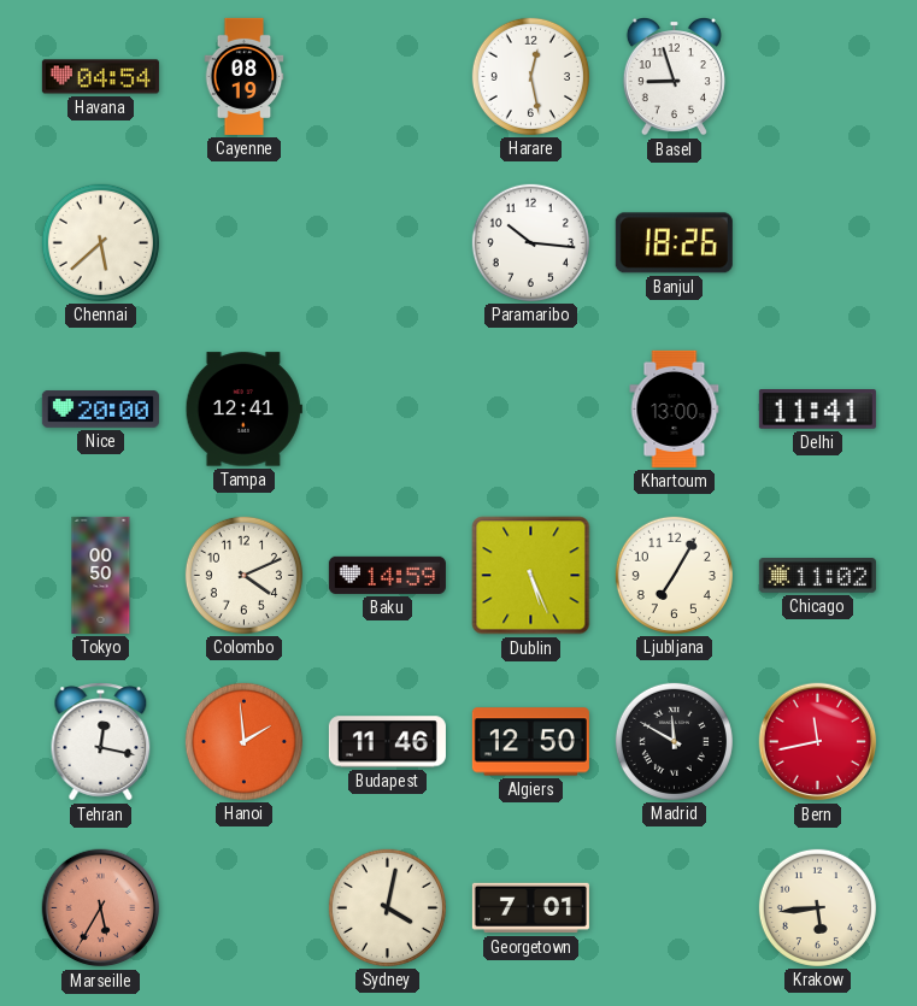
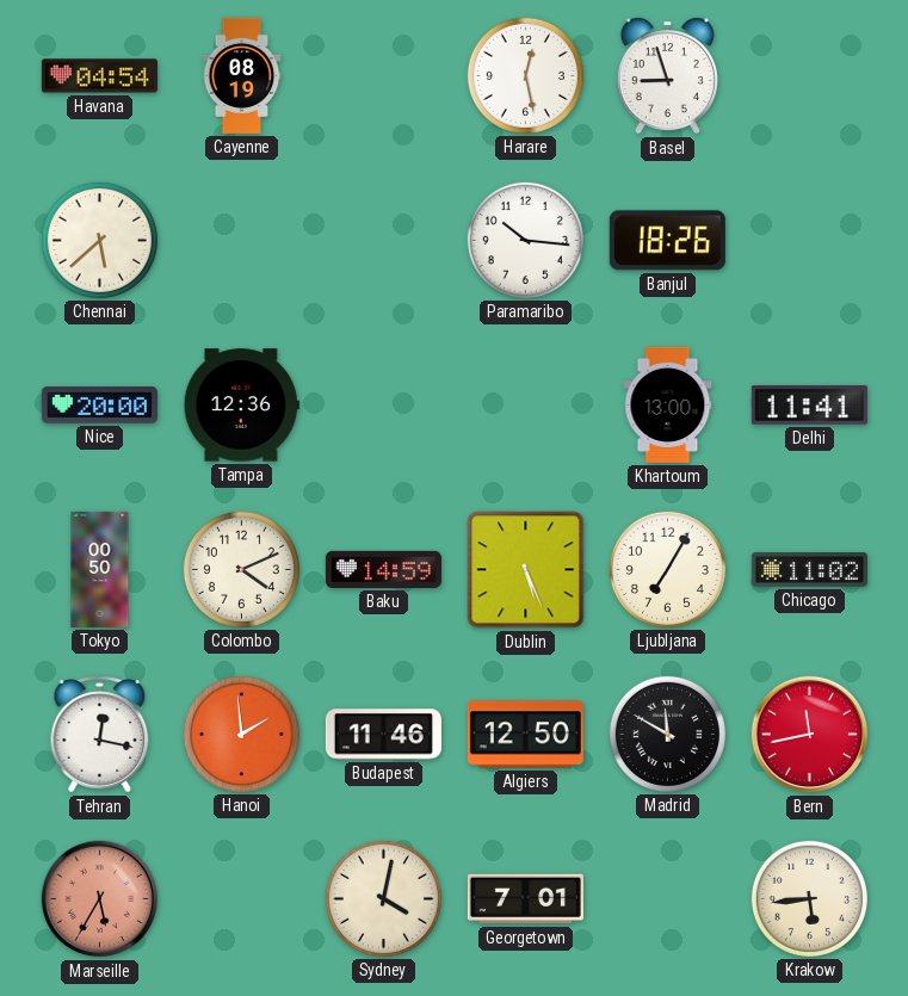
Tampa: 12:41 -> 12:36 (241, 406)
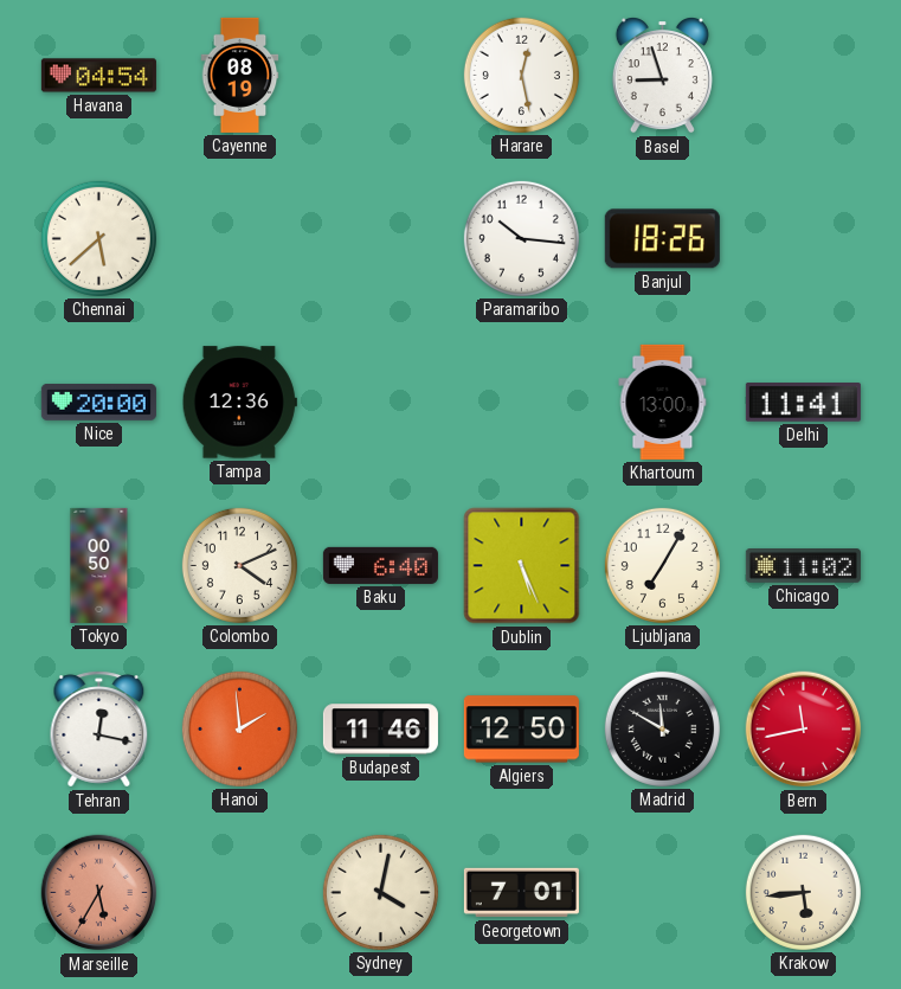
Baku: 14:59 -> 6:40 (380, 565)
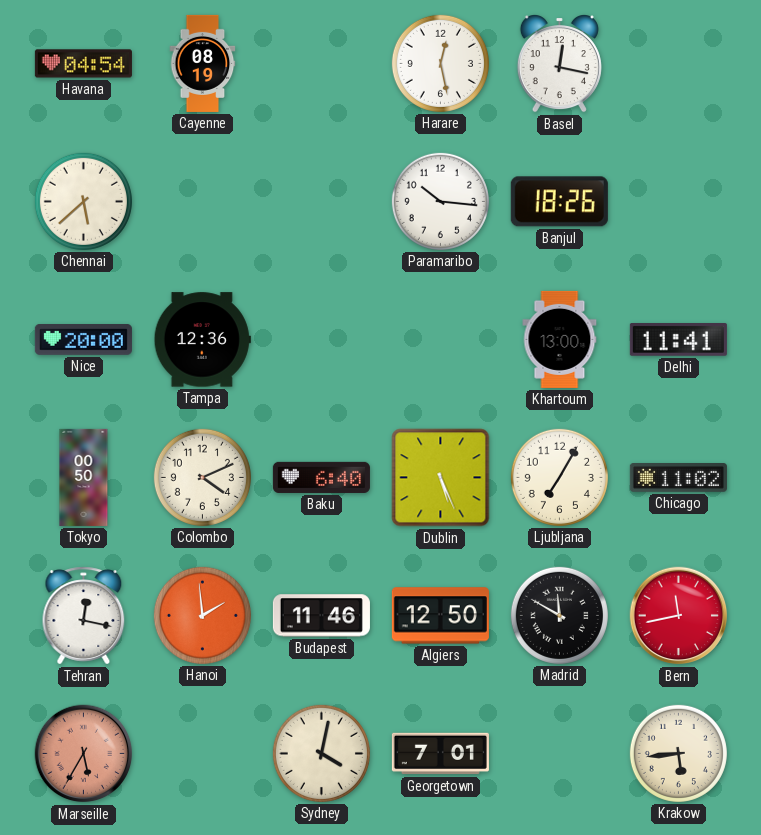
Basel: 8:57 -> 12:17 (559, 64)
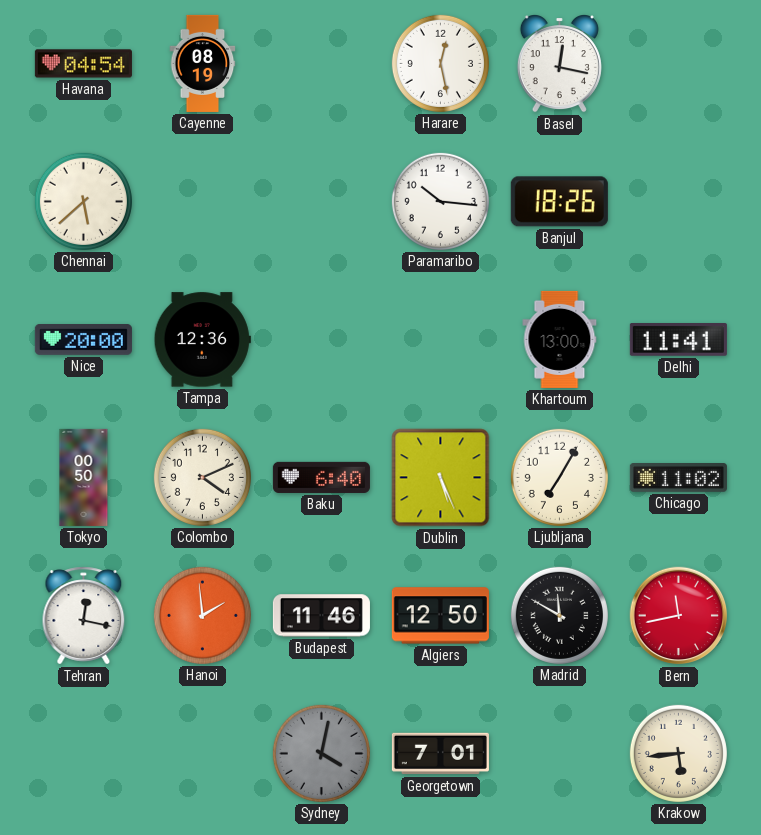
Marseille: 5:35 -> none (84, 754)
Sydney dial: cream -> grey (321, 753)
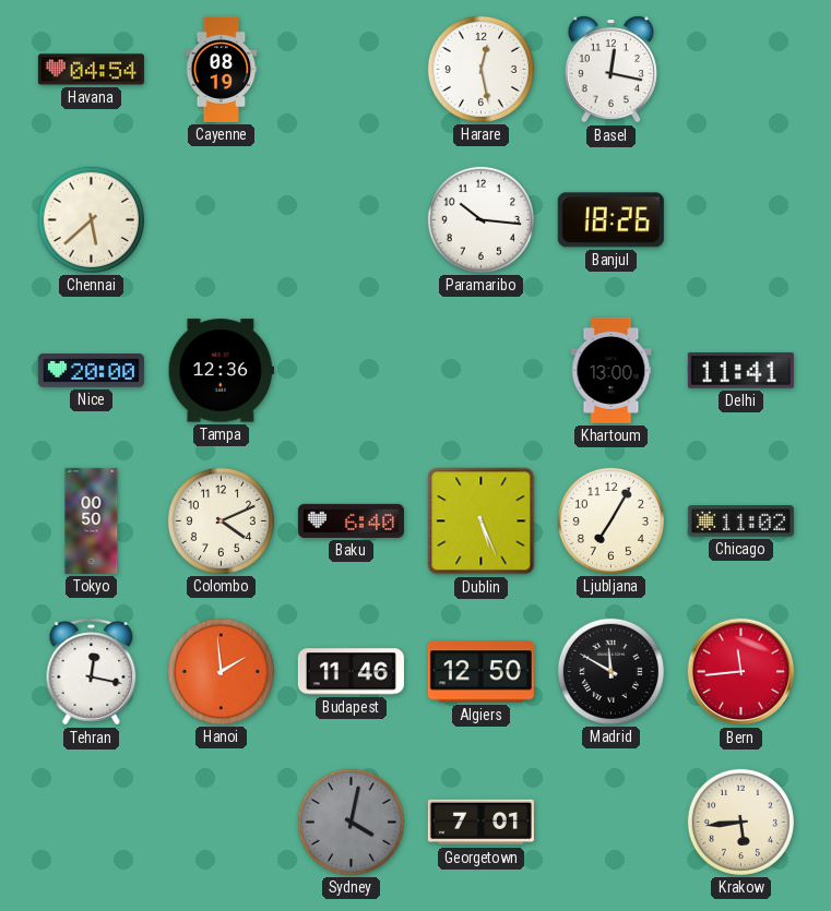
Bern: 11:43 -> 11:44 (741, 672)
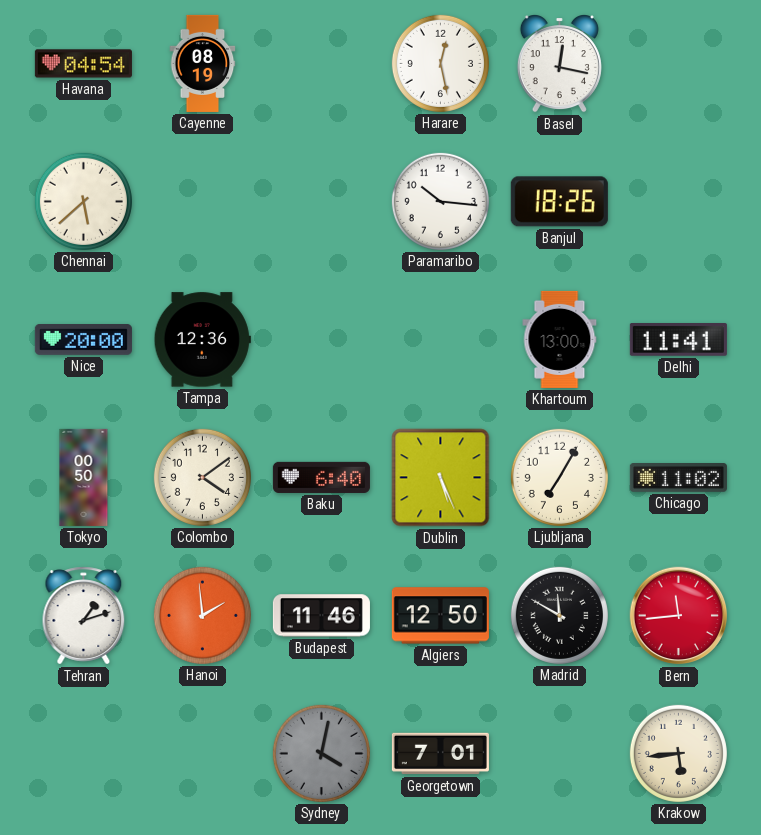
Colombo: 4:11 -> 4:09 (202, 477)
Tehran: 12:17 -> 1:12 (84, 616)
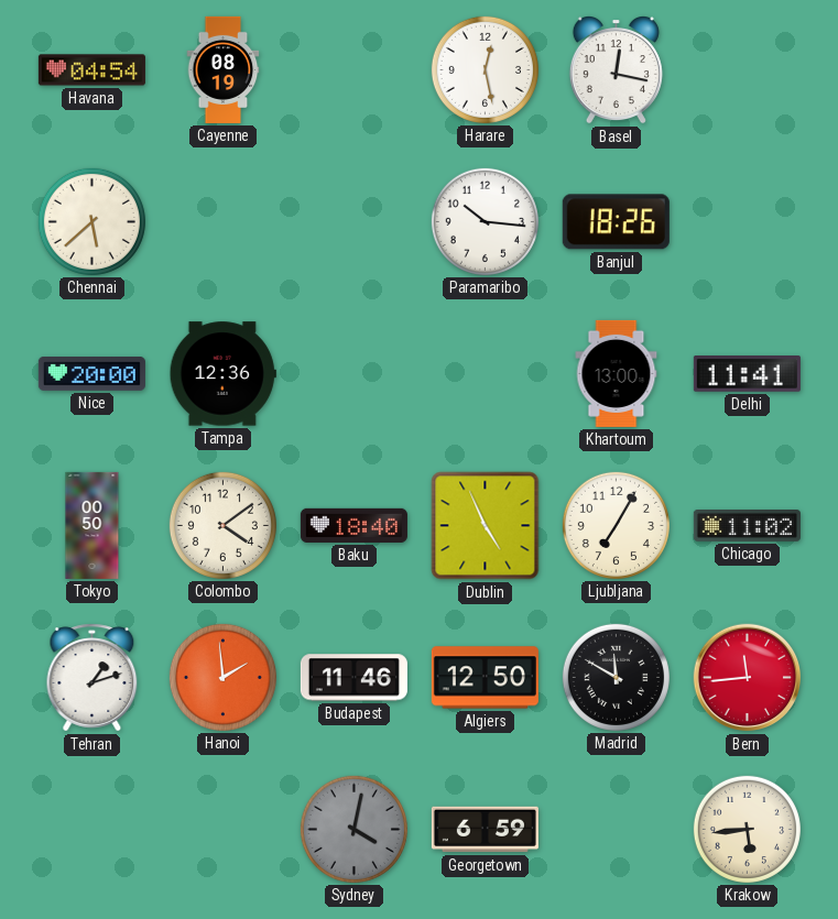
Baku: 6:40 -> 18:40 (353, 525)
Dublin: 5:26 -> 4:56 (486, 526)
Georgetown: 7:01 -> 6:59 (485, 830)
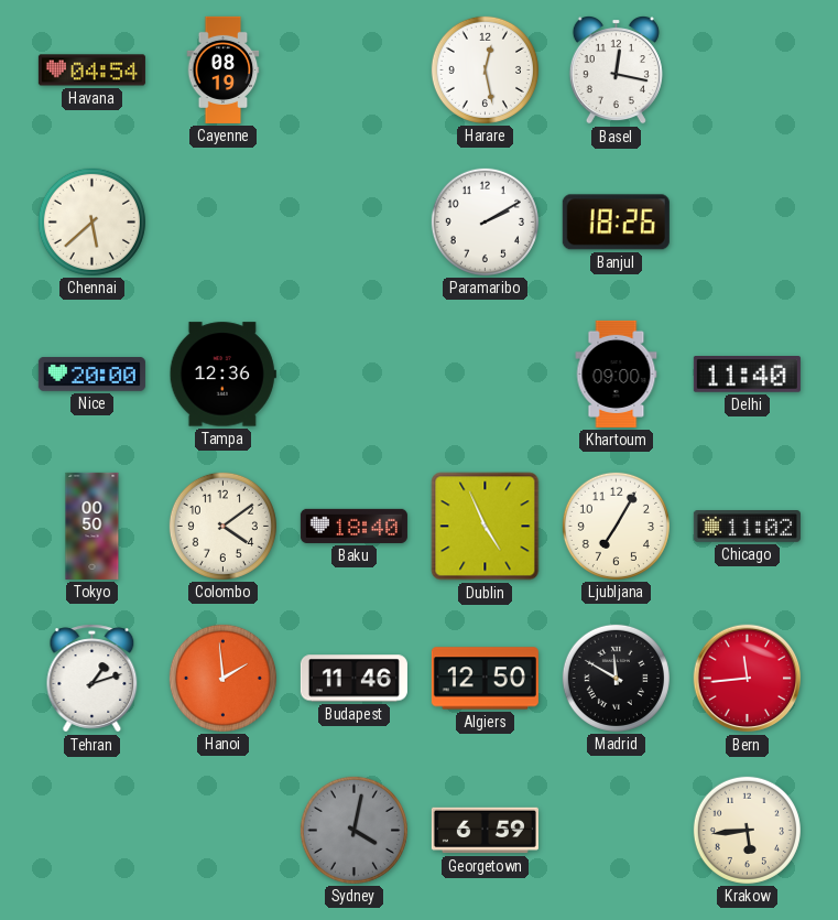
Paramaribo: 10:16 -> 2:10 (485, 221)
Khartoum: 13:00 -> 09:00 (617, 374)
Delhi: 11:41 -> 11:40 (747, 375)
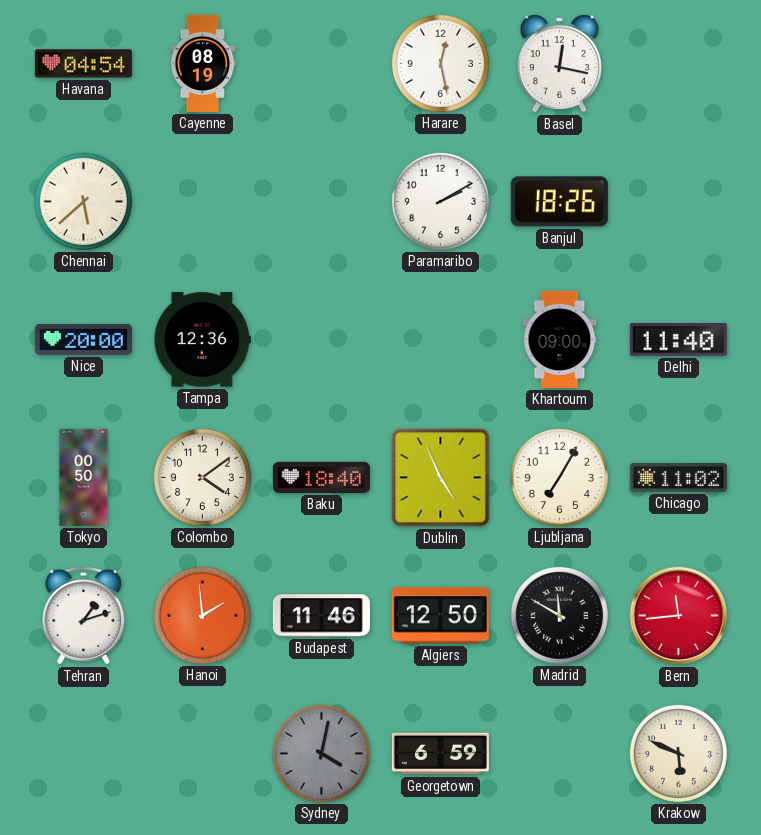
Krakow: 5:44 -> 5:49 (678, 753)
